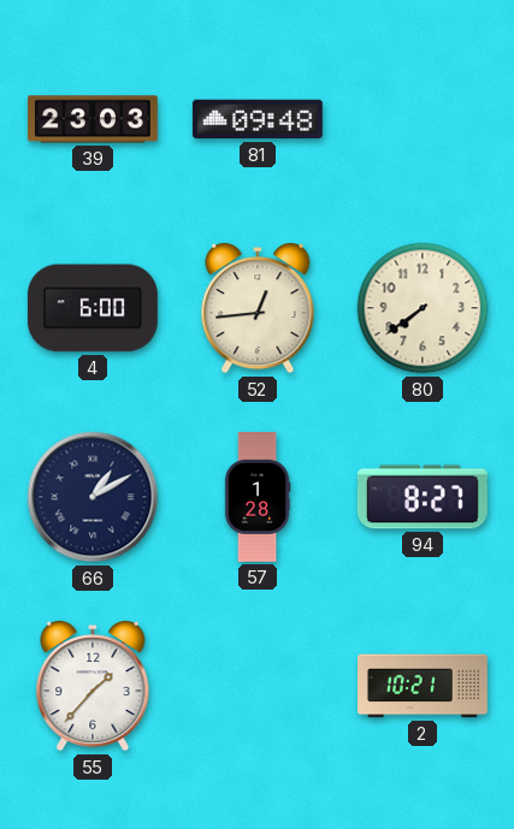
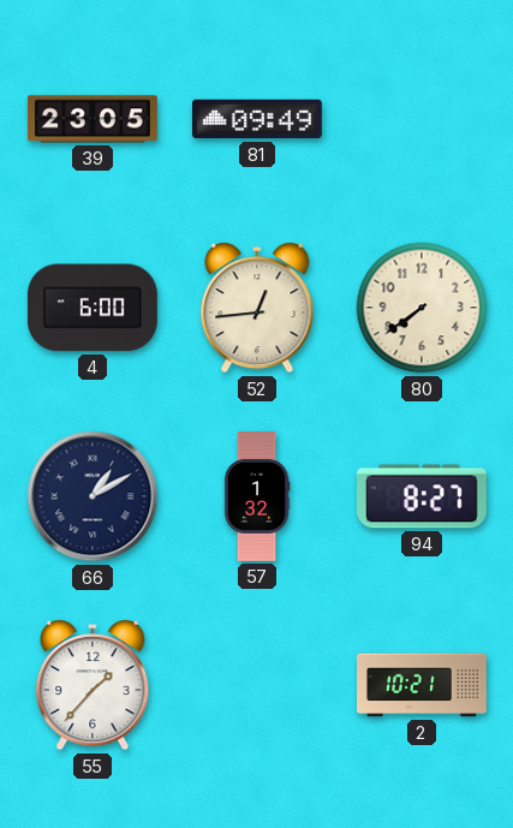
39: 23:03 -> 23:05 (93, 119)
81: 09:48 -> 09:49 (257, 119)
57: 1:28 -> 1:32 (257, 498)
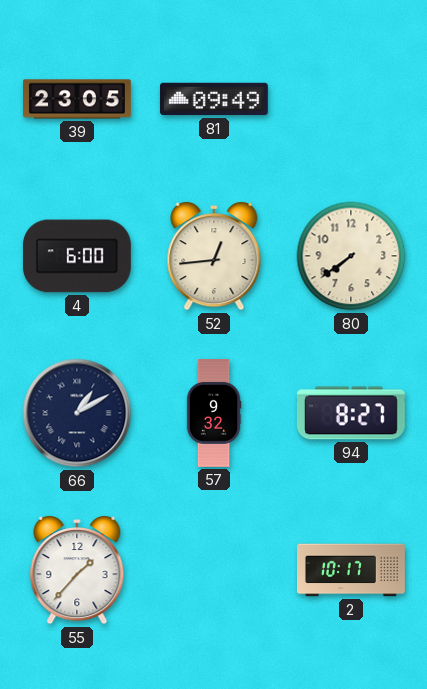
57: 1:32 -> 9:32 (214, 414)
2: 10:21 -> 10:17 (352, 570)
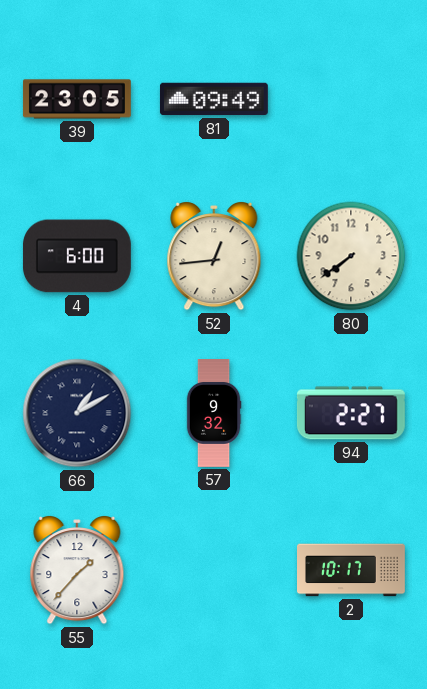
94: 8:27 -> 2:27 (351, 413)
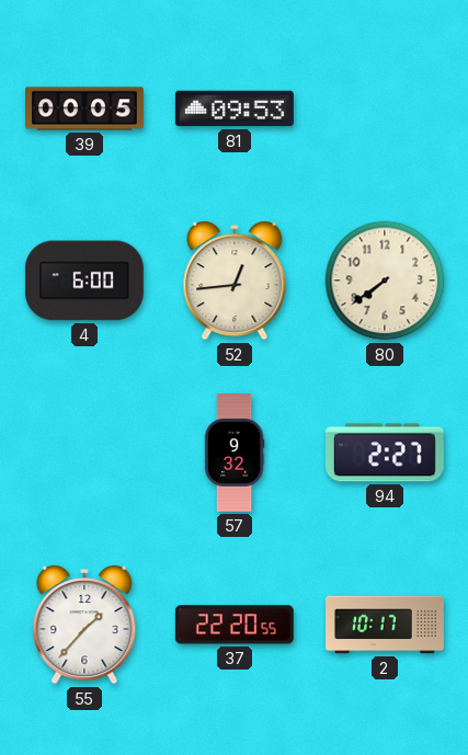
39: 23:05 -> 00:05 (84, 108)
81: 09:49 -> 09:53 (235, 108)
66: 1:10 -> none (77, 413)
37: none -> 22:20 (235, 625)
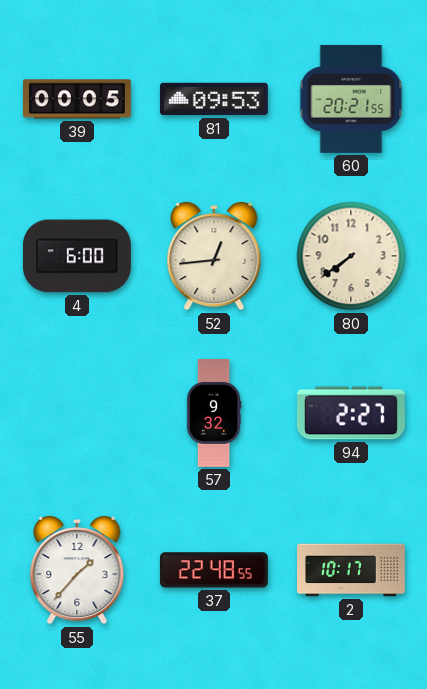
60: none -> 20:21 (351, 99)
37: 22:20 -> 22:48 (214, 570)
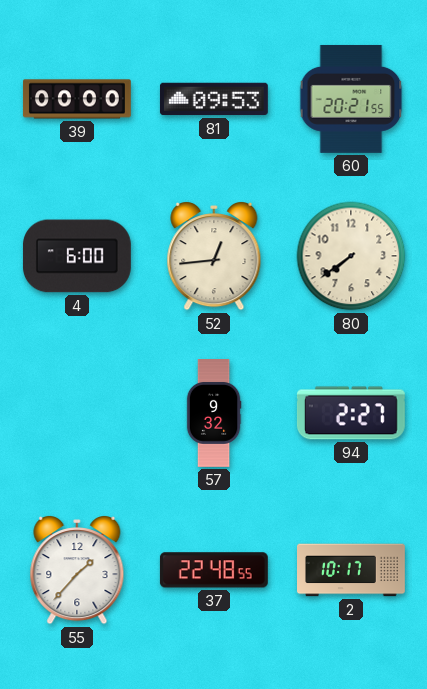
39: 00:05 -> 00:00 (77, 99)
